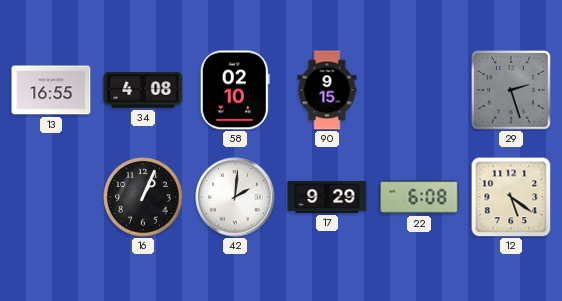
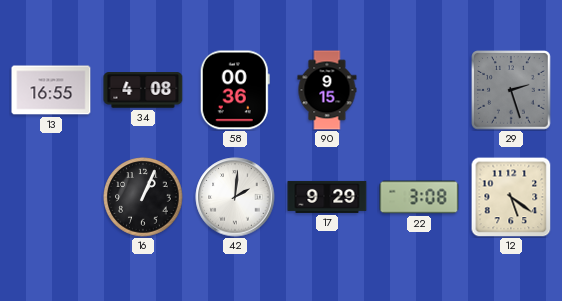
58: 02:10 -> 00:36 (235, 90)
22: 6:08 -> 3:08 (419, 197)
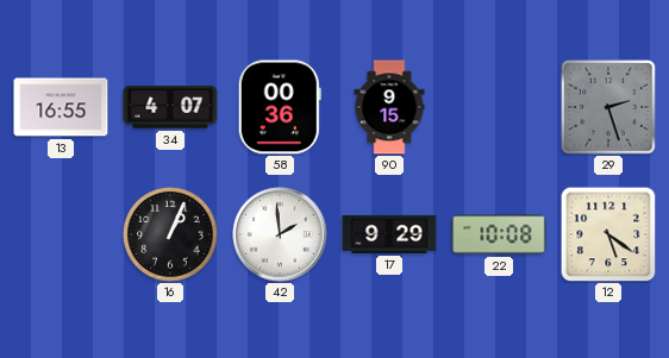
34: 4:08 -> 4:07 (170, 107)
42: 2:01 -> 1:59 (280, 234)
22: 3:08 -> 10:08 (499, 234)
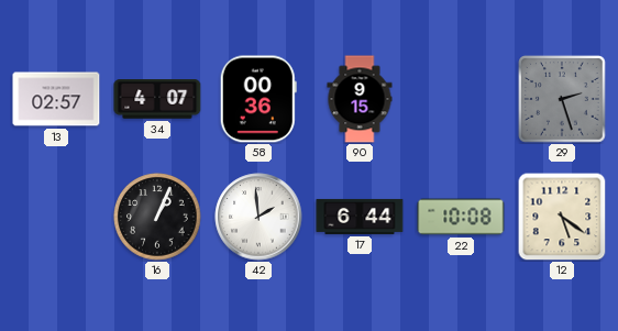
13: 16:55 -> 02:57 (56, 99)
17: 9:29 -> 6:44 (360, 217)
